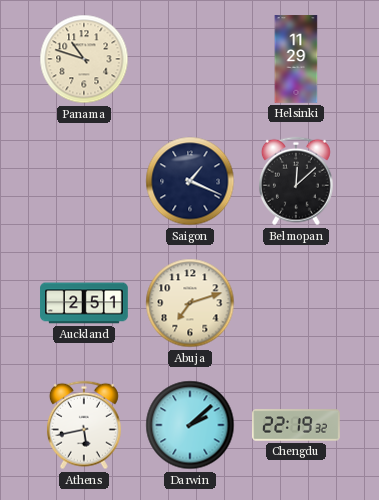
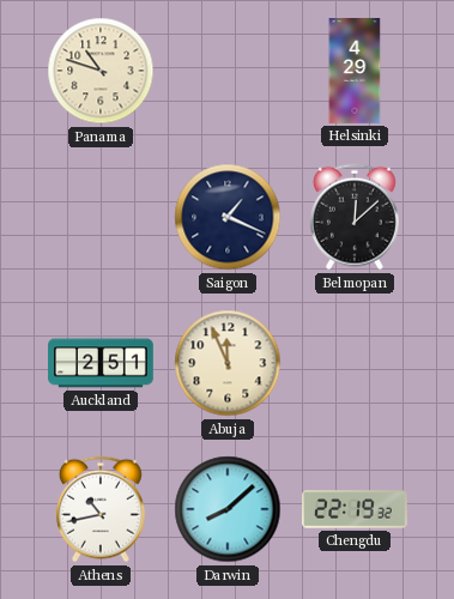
Helsinki: 11:29 -> 4:29 (355, 71)
Abuja: 7:12 -> 11:56 (228, 363)
Athens: 5:43 -> 10:43 (101, 509)
Darwin: 2:08 -> 8:08 (228, 509)
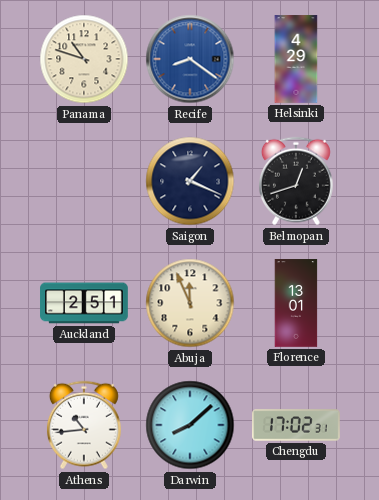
Recife: none -> 8:21 (190, 59)
Belmopan: 12:08 -> 12:42 (296, 181)
Florence: none -> 13:01 (296, 303)
Athens: 10:43 -> 10:44 (84, 425)
Chengdu: 22:19 -> 17:02 (296, 425)
